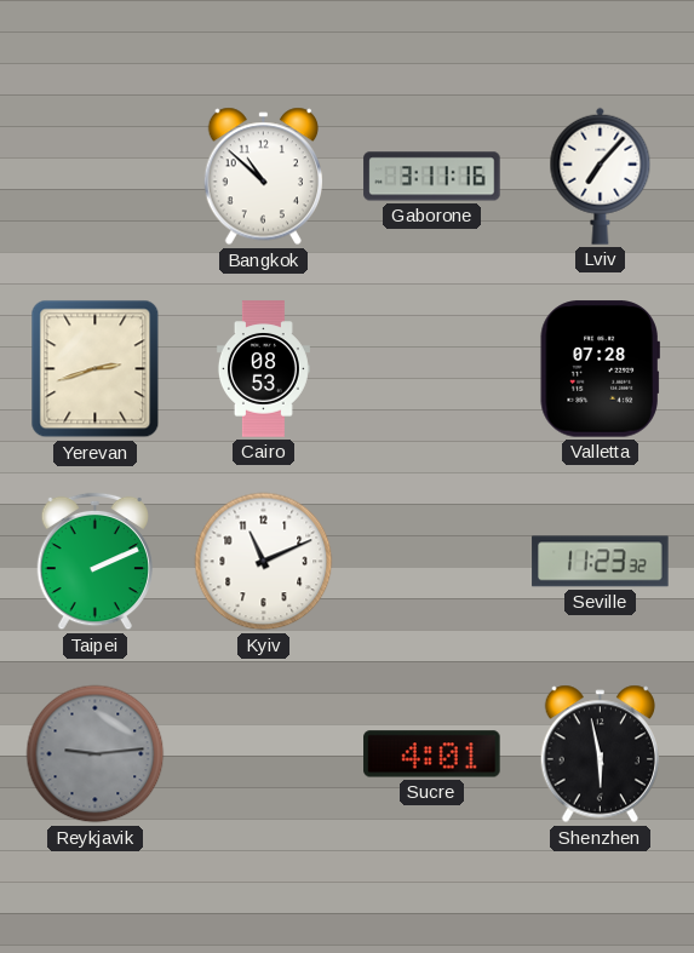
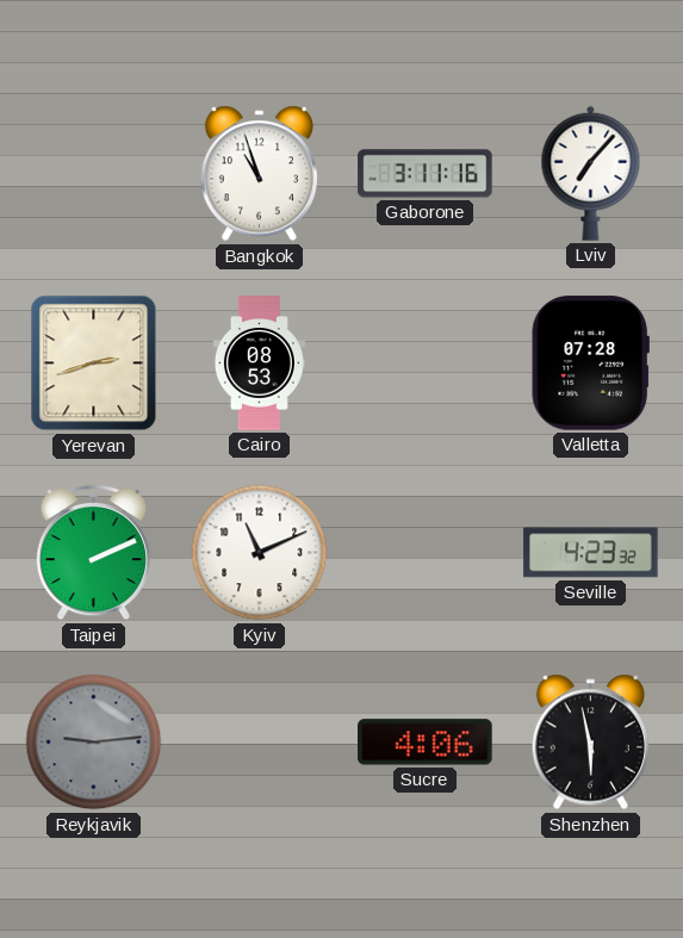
Bangkok: 10:52 -> 10:57 (260, 174)
Seville: 11:23 -> 4:23 (591, 553)
Sucre: 4:01 -> 4:06 (426, 743)
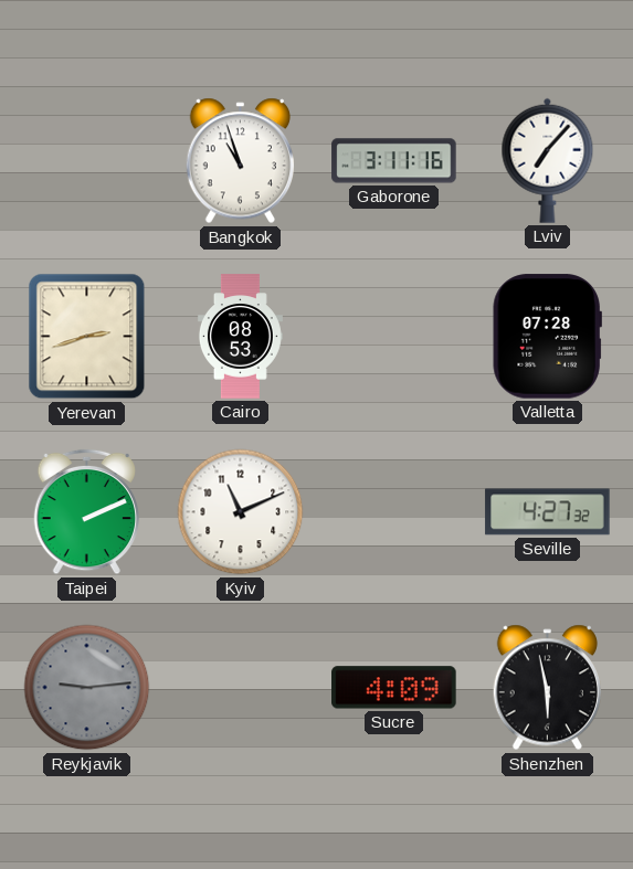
Seville: 4:23 -> 4:27 (548, 512)
Sucre: 4:06 -> 4:09 (394, 688)
